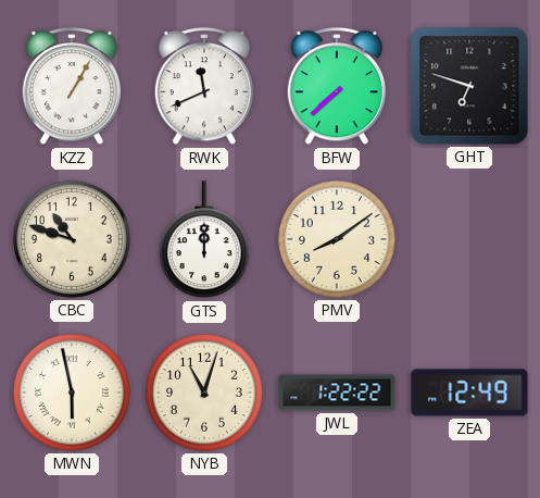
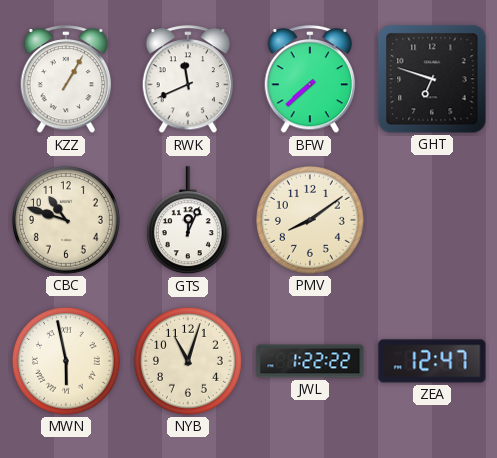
GTS: 12:00 -> 12:04 (188, 221)
ZEA: 12:49 -> 12:47 (432, 361)
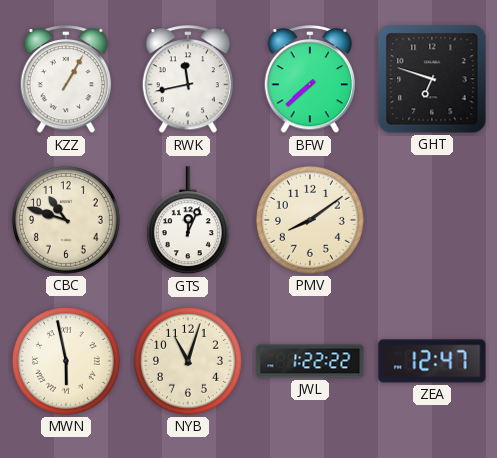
RWK: 11:41 -> 11:43 (188, 80)
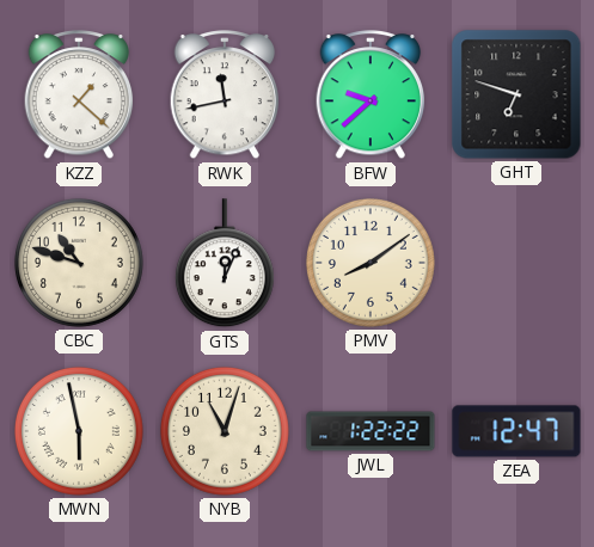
KZZ: 1:05 -> 1:22 (79, 96)
BFW: 7:38 -> 9:38 (371, 96)
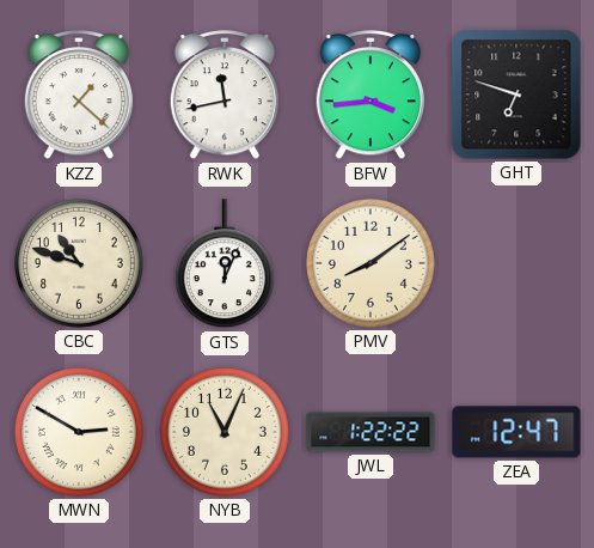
BFW: 9:38 -> 3:44 (371, 96)
MWN: 5:58 -> 2:50 (79, 432)
NYB: 11:03 -> 11:04 (225, 432)
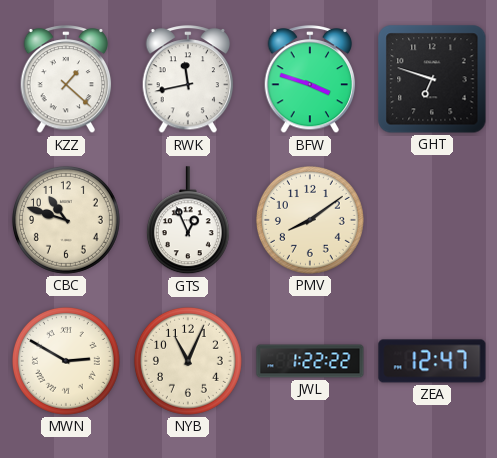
BFW: 3:44 -> 3:48 (310, 80)
GTS: 12:04 -> 12:56 (188, 221)
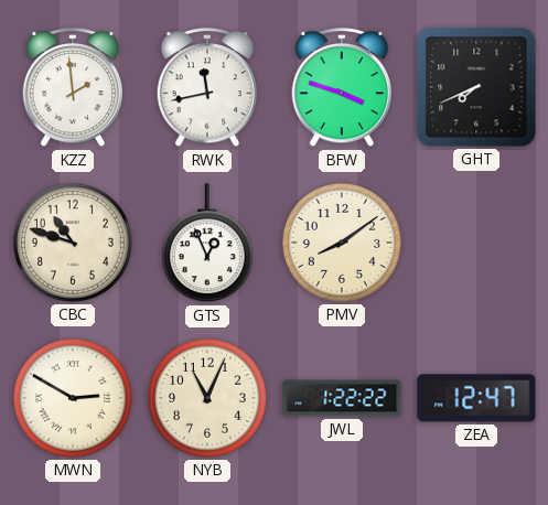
KZZ: 1:22 -> 1:59 (73, 88)
GHT: 6:48 -> 7:41 (476, 87)
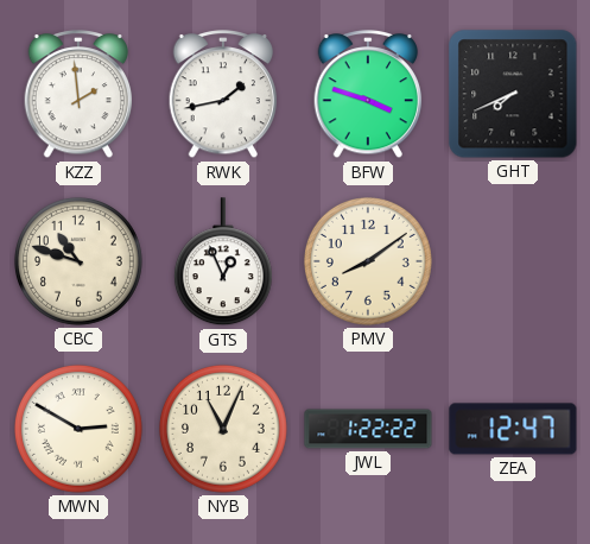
RWK: 11:43 -> 1:43 (223, 95)
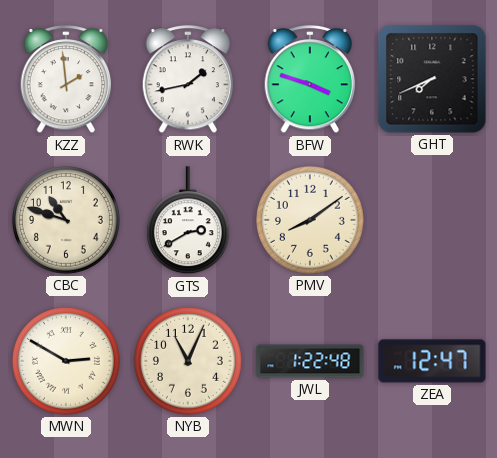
GTS: 12:56 -> 2:40 (188, 221)
JWL: 1:22:22 -> 1:22:48 (310, 361)
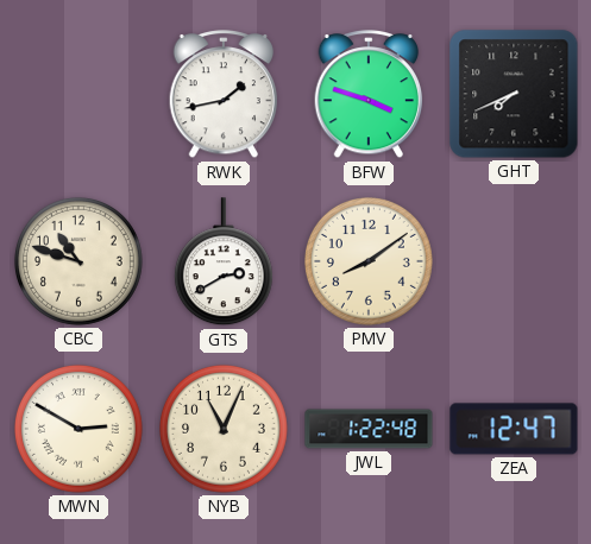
KZZ: 1:59 -> none (66, 80)
